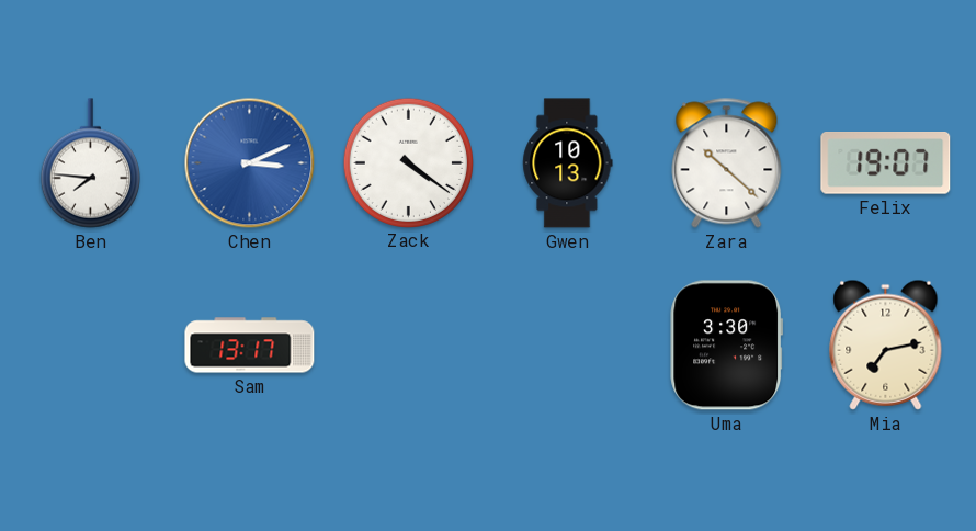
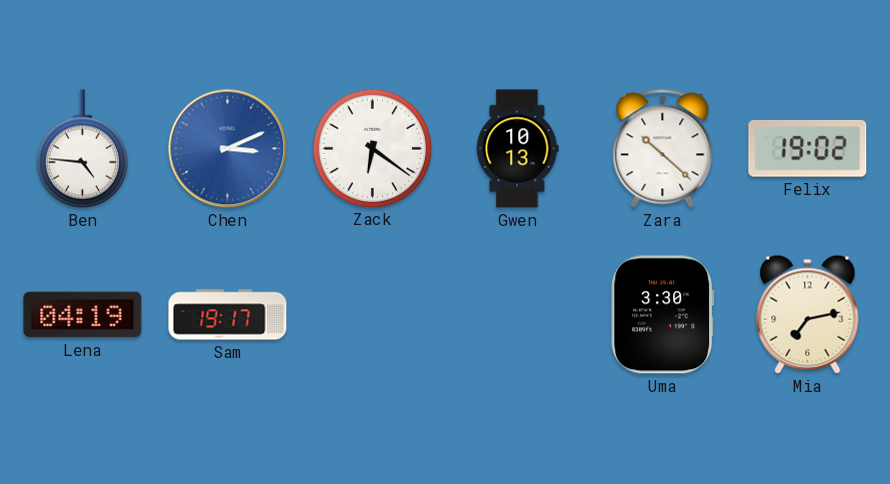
Ben: 7:46 -> 4:46 (82, 149)
Zack: 4:21 -> 6:21 (372, 148)
Felix: 19:07 -> 19:02 (808, 149)
Lena: none -> 04:19 (83, 315)
Sam: 13:17 -> 19:17 (228, 315)
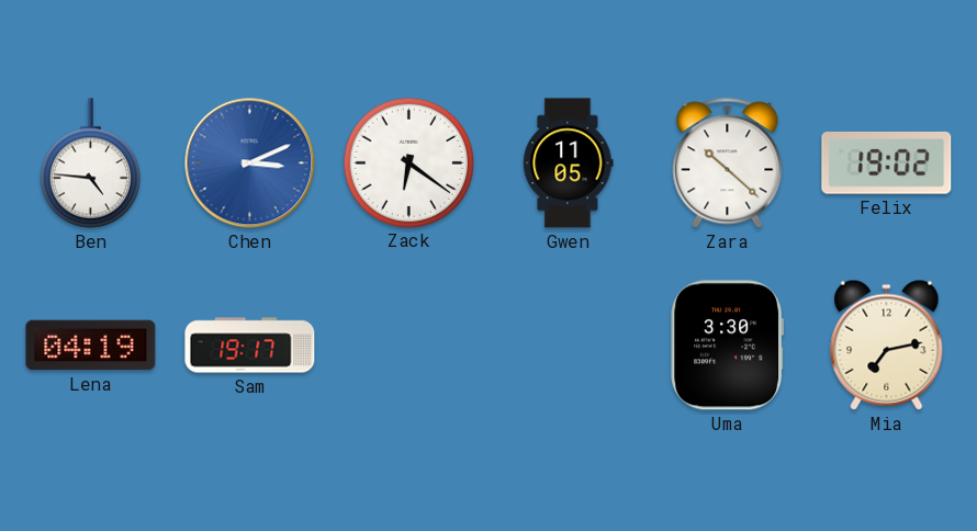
Gwen: 10:13 -> 11:05 (569, 163)
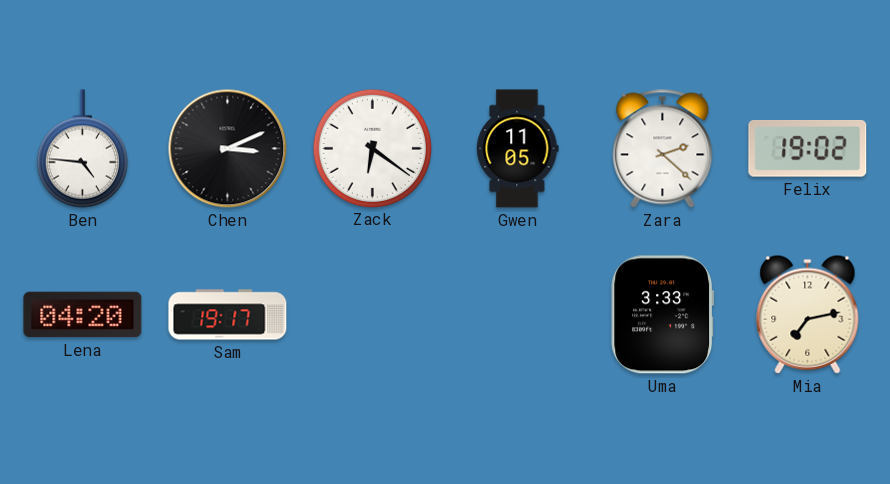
Chen dial: blue -> black (228, 149)
Zara: 10:22 -> 2:22 (663, 149)
Lena: 04:19 -> 04:20 (83, 315)
Uma: 3:30 -> 3:33 (663, 315)
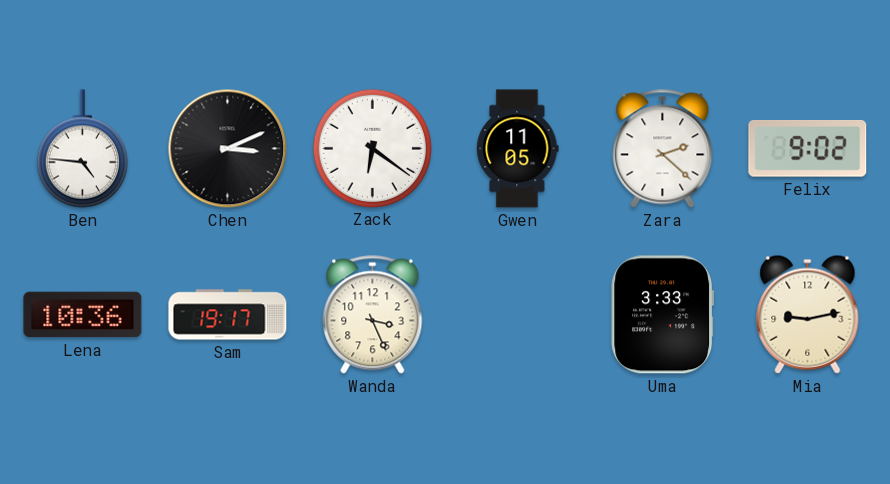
Felix: 19:02 -> 9:02 (808, 149)
Lena: 04:20 -> 10:36 (83, 315)
Wanda: none -> 3:26 (373, 315)
Mia: 7:13 -> 9:13 (808, 314)
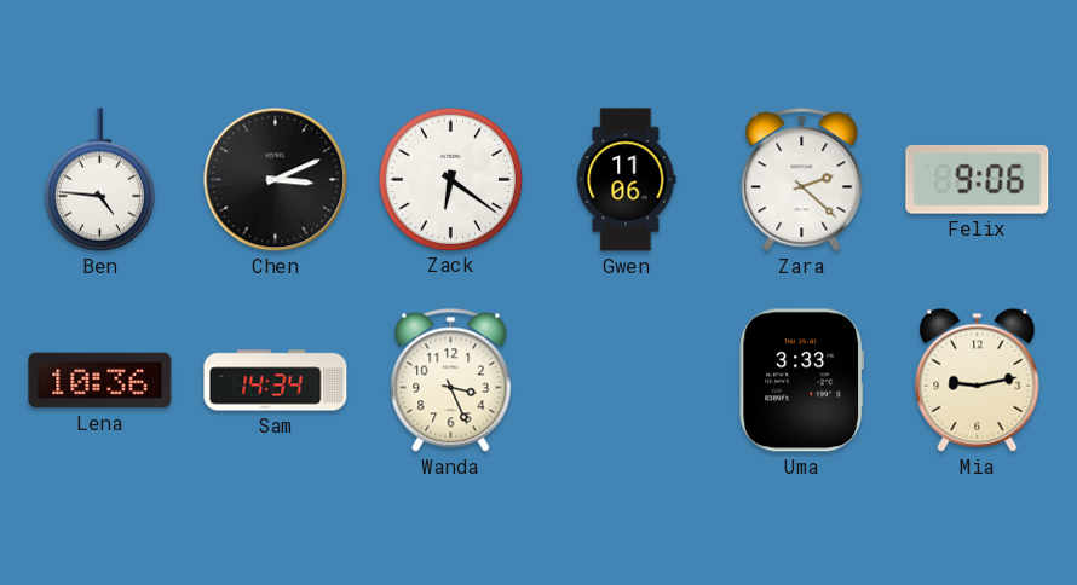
Gwen: 11:05 -> 11:06 (627, 180)
Felix: 9:02 -> 9:06 (978, 180)
Sam: 19:17 -> 14:34 (276, 381)
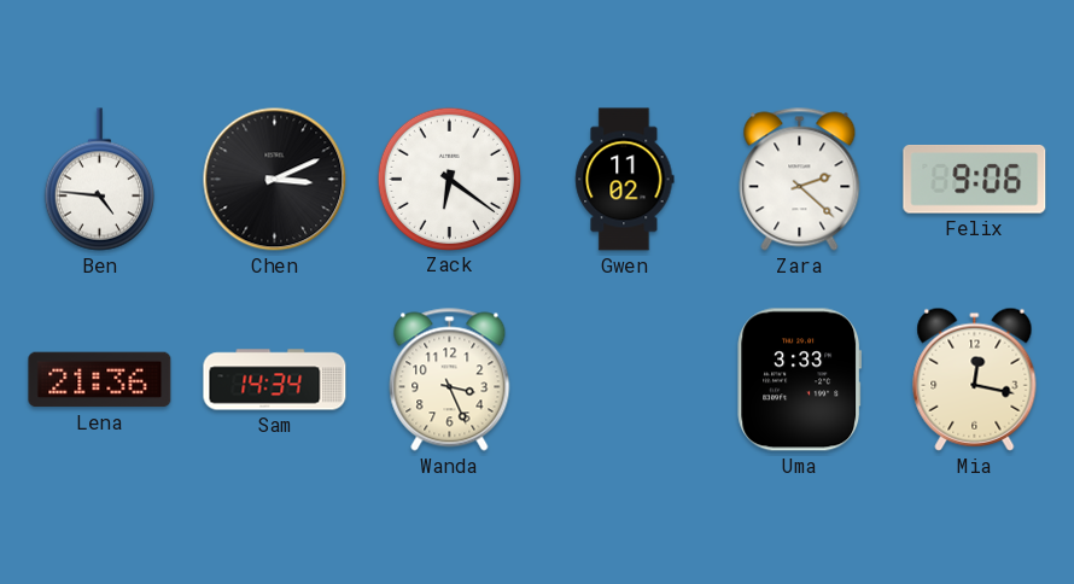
Gwen: 11:06 -> 11:02 (625, 180)
Lena: 10:36 -> 21:36 (100, 380)
Mia: 9:13 -> 12:17 (975, 379)
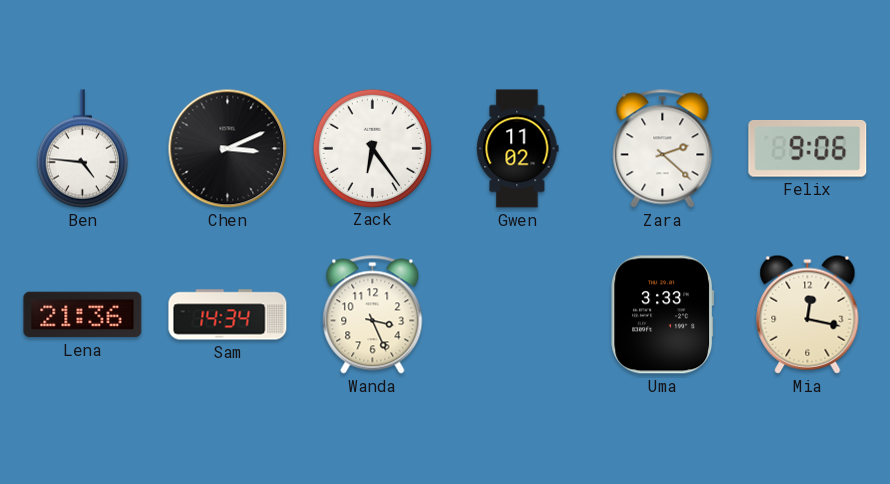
Zack: 6:21 -> 6:24 (372, 148)
